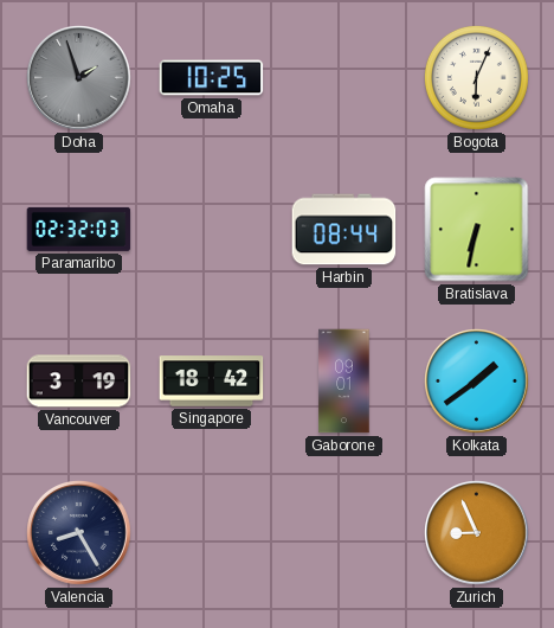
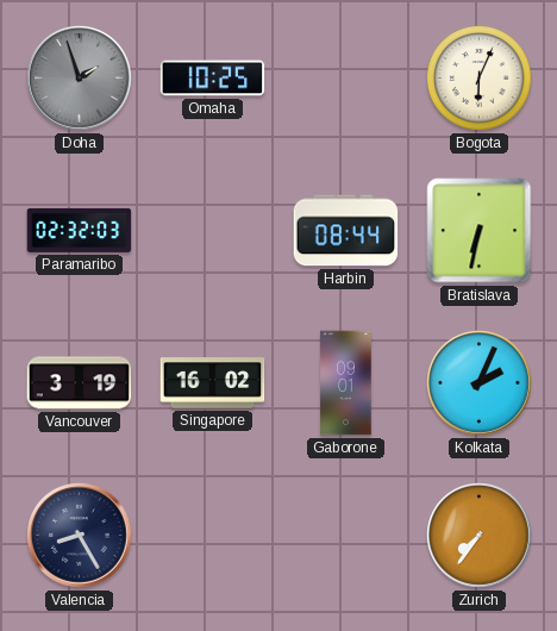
Singapore: 18:42 -> 16:02 (213, 383)
Kolkata: 1:39 -> 2:04 (480, 383)
Zurich: 8:56 -> 7:36 (480, 536)
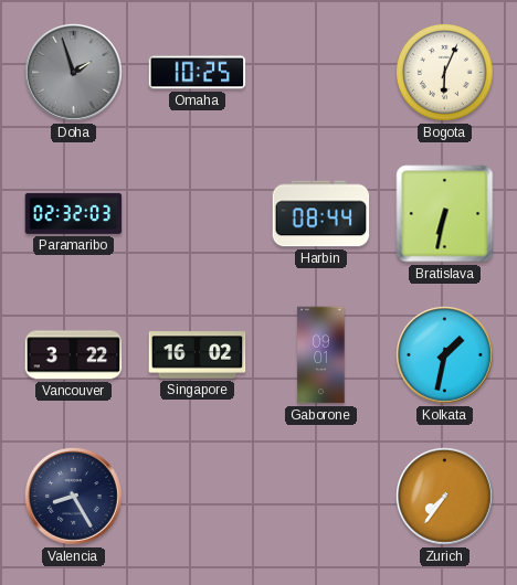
Vancouver: 3:19 -> 3:22 (74, 355)
Kolkata: 2:04 -> 1:32 (445, 355)
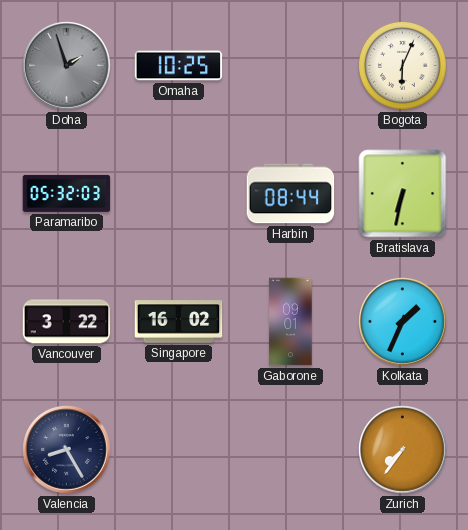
Paramaribo: 02:32 -> 05:32 (67, 193)
Kolkata: 1:32 -> 1:34 (403, 322)
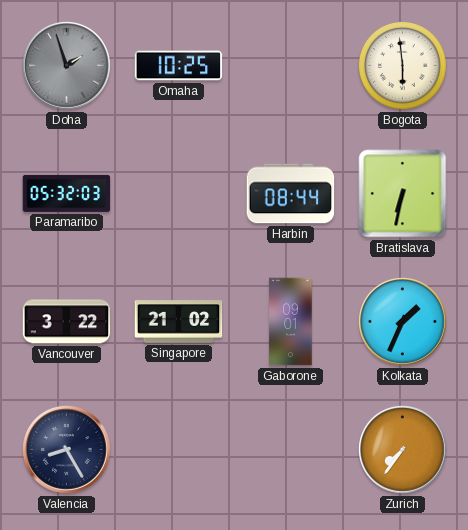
Bogota: 6:04 -> 5:59 (403, 66)
Singapore: 16:02 -> 21:02 (179, 322)
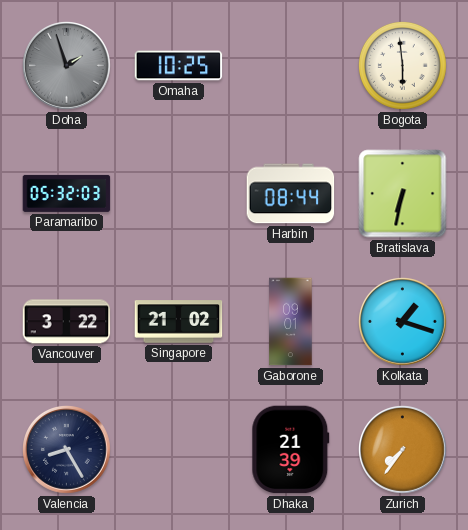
Kolkata: 1:34 -> 1:18 (403, 322)
Dhaka: none -> 21:39 (291, 450)
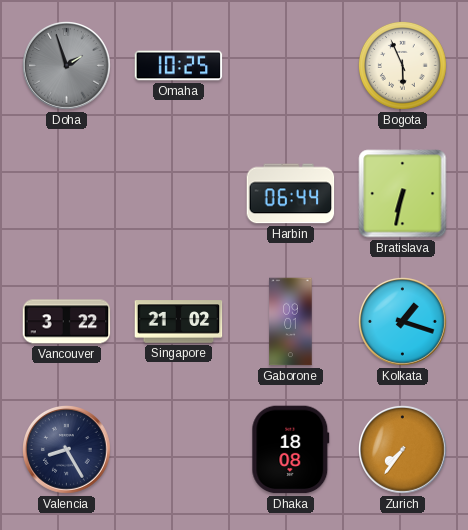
Bogota: 5:59 -> 5:56 (403, 66)
Paramaribo: 05:32 -> none (67, 193)
Harbin: 08:44 -> 06:44 (291, 194)
Dhaka: 21:39 -> 18:08 (291, 450)
